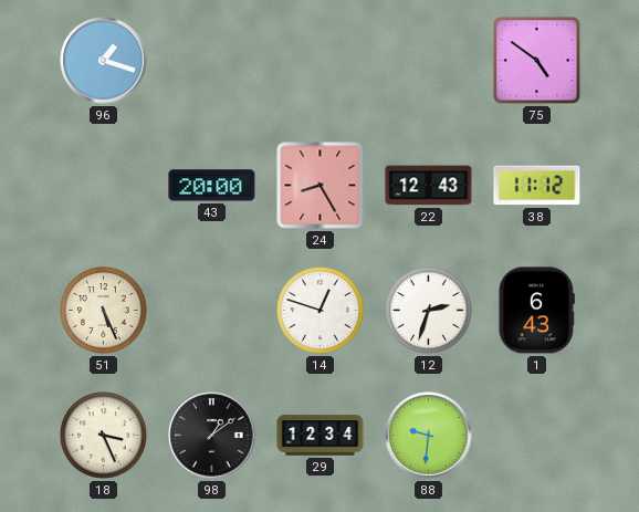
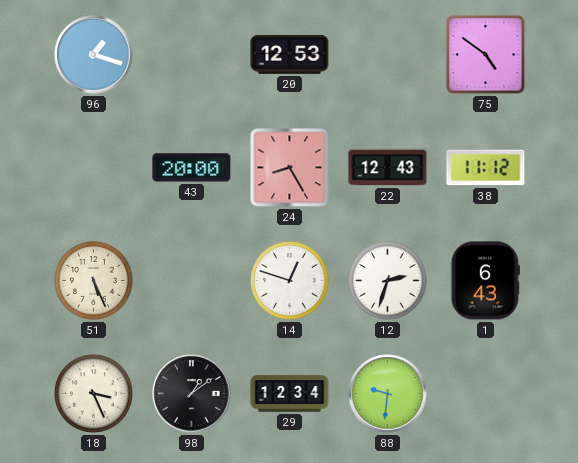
20: none -> 12:53 (290, 54)
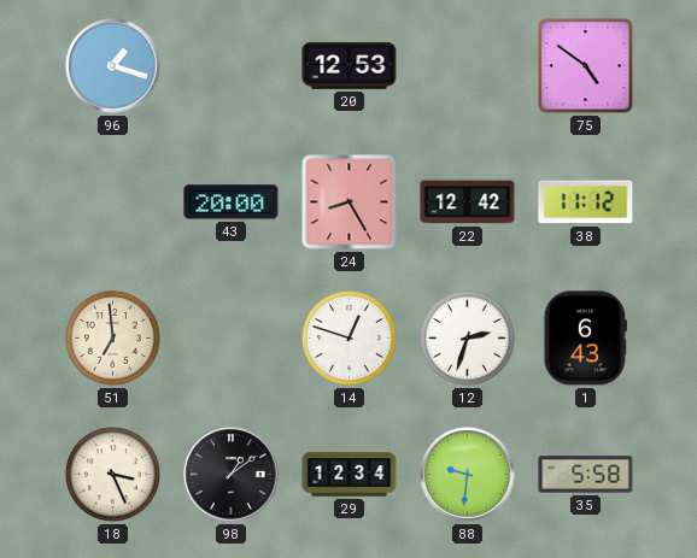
22: 12:43 -> 12:42 (468, 202)
51: 5:26 -> 6:59 (113, 339)
35: none -> 5:58 (586, 475)
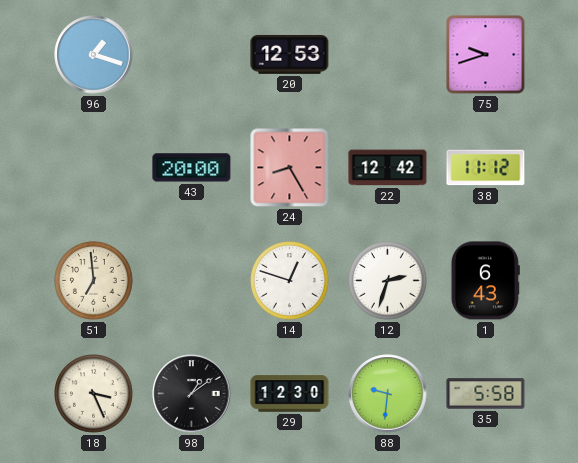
75: 4:51 -> 9:42 (486, 55)
29: 12:34 -> 12:30 (290, 394)
